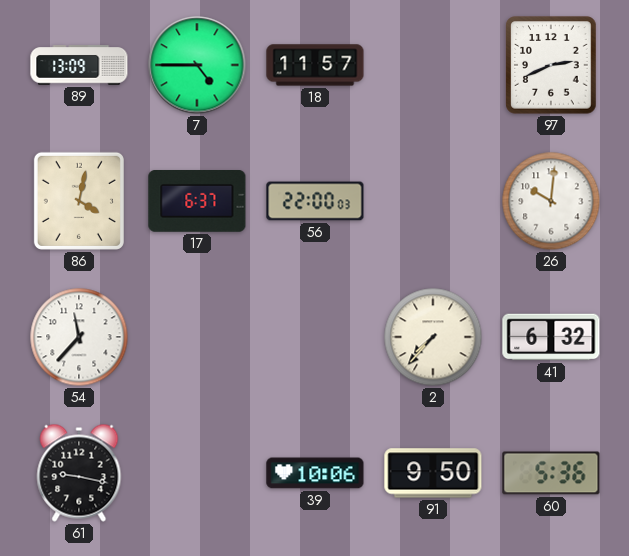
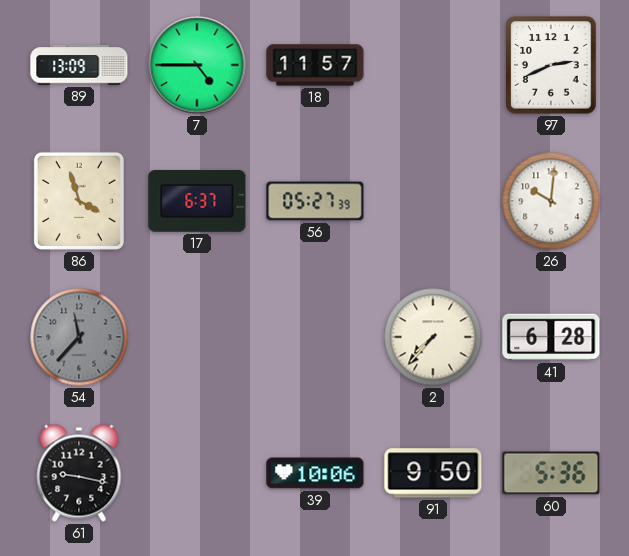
86: 4:02 -> 3:57 (79, 201)
56: 22:00 -> 05:27 (315, 201)
54 dial: white -> grey (79, 337)
41: 6:32 -> 6:28 (551, 337)
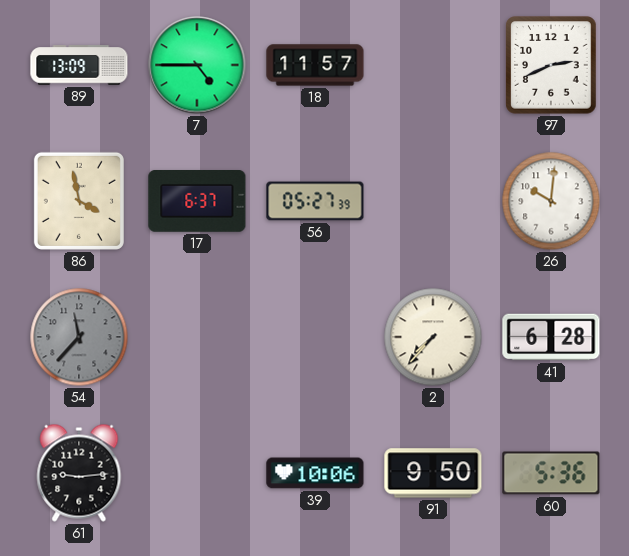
86: 3:57 -> 3:58 (79, 201)
61: 9:17 -> 9:14 (79, 473)
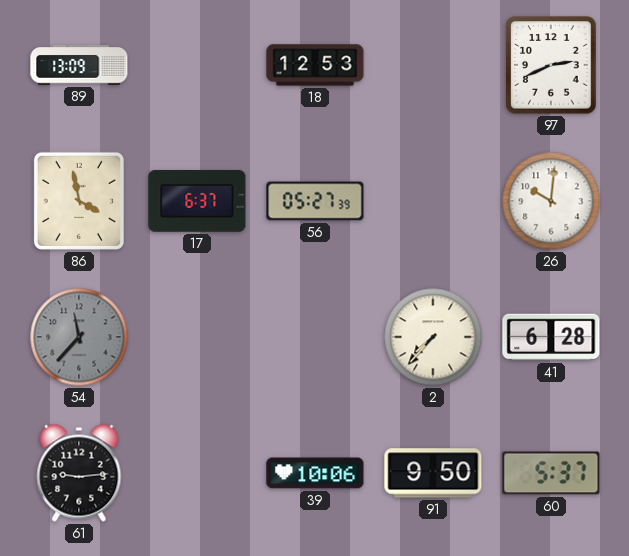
7: 4:45 -> none (197, 65)
18: 11:57 -> 12:53 (315, 65)
60: 5:36 -> 5:37 (551, 473)
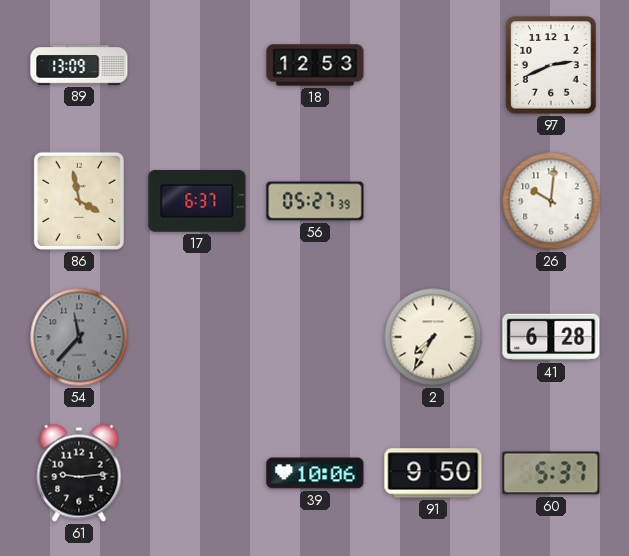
2: 7:37 -> 7:35 (433, 337)
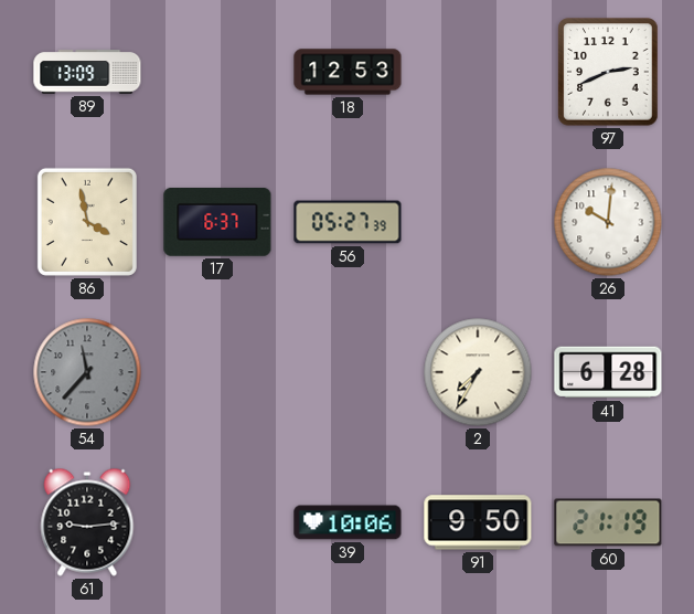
60: 5:37 -> 21:19 (608, 522)
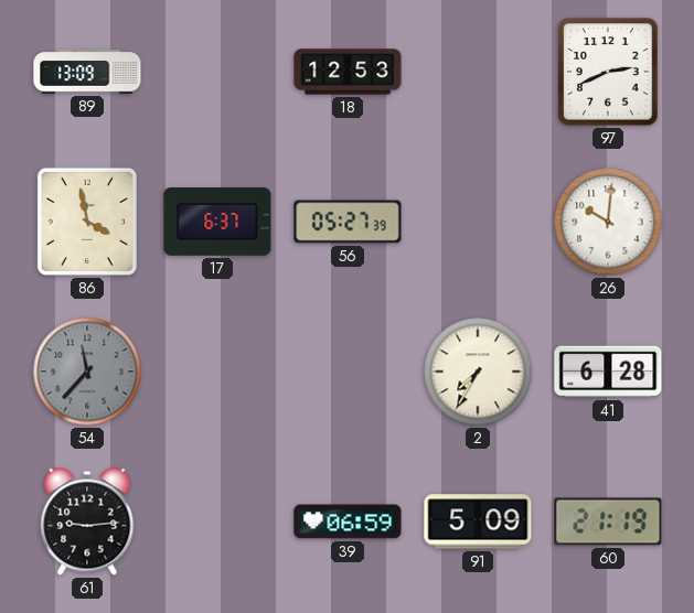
39: 10:06 -> 06:59 (348, 521)
91: 9:50 -> 5:09 (478, 521)
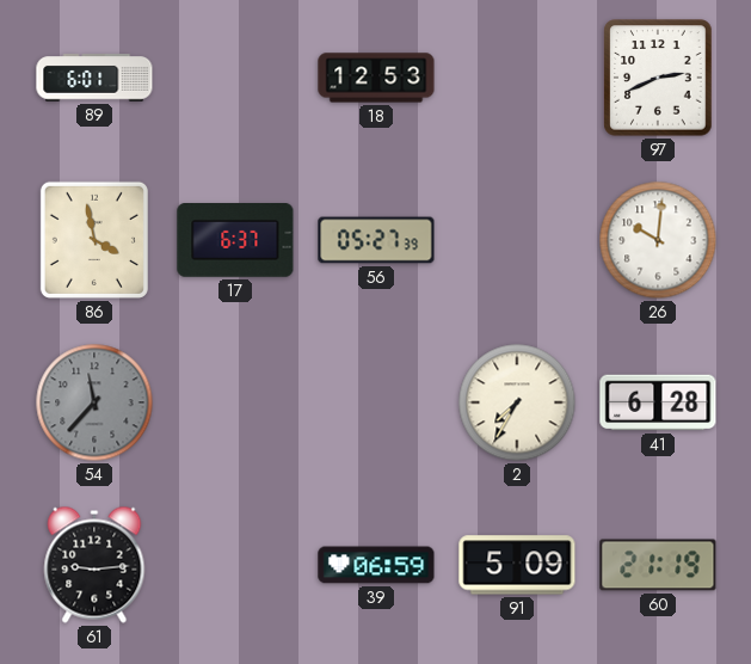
89: 13:09 -> 6:01 (94, 78)
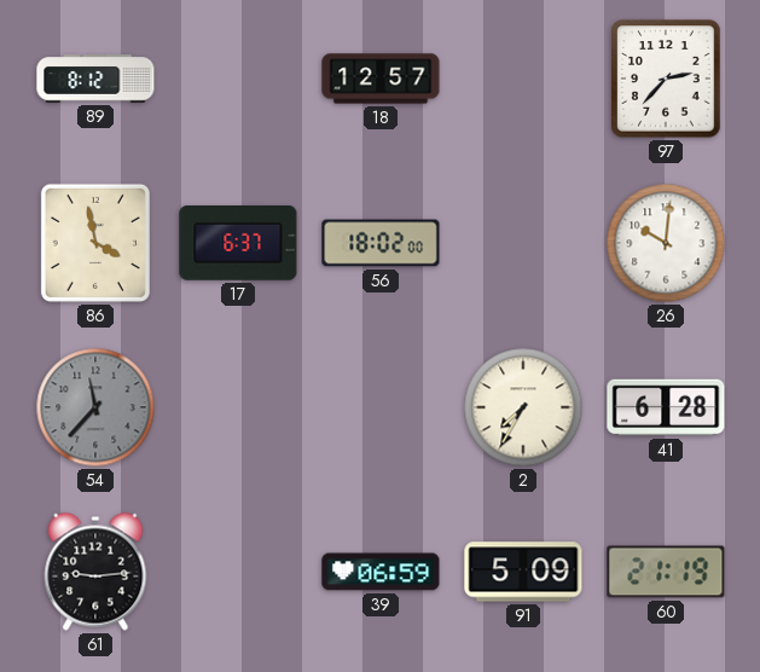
89: 6:01 -> 8:12 (95, 79)
18: 12:53 -> 12:57 (381, 79)
97: 2:41 -> 2:37 (666, 79)
56: 05:27 -> 18:02 (381, 243)
